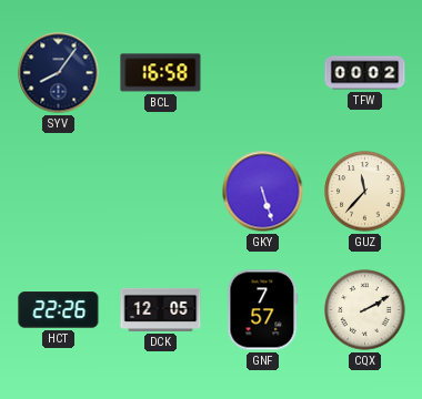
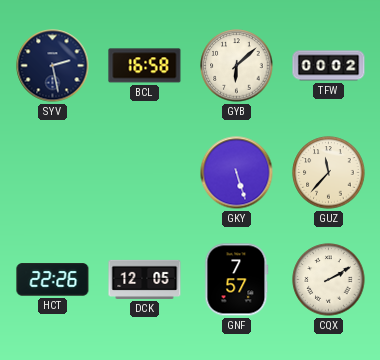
SYV: 8:06 -> 2:28 (53, 66)
GYB: none -> 6:08 (237, 66)
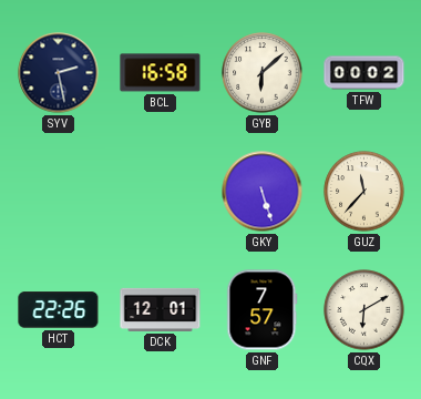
DCK: 12:05 -> 12:01 (161, 309)
CQX: 2:10 -> 6:10 (364, 310)
